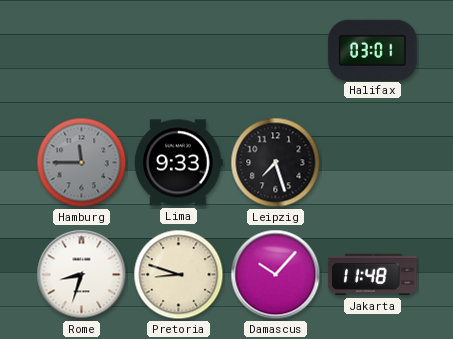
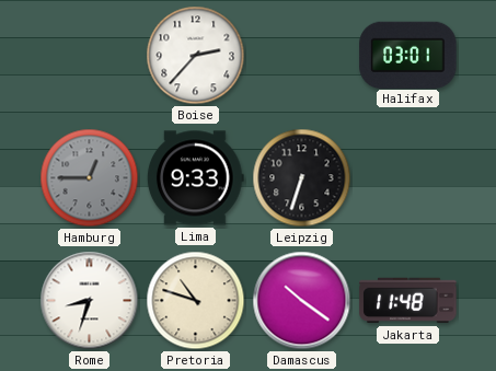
Boise: none -> 2:37 (196, 56)
Hamburg: 11:45 -> 12:45 (90, 178)
Leipzig: 7:27 -> 6:33 (302, 178)
Pretoria: 8:48 -> 10:48 (196, 301)
Damascus: 10:07 -> 10:21 (302, 301)
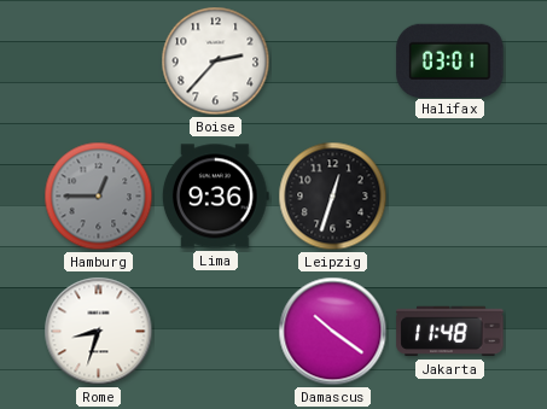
Lima: 9:33 -> 9:36 (216, 197)
Leipzig: 6:33 -> 12:33 (333, 197)
Pretoria: 10:48 -> none (196, 301)
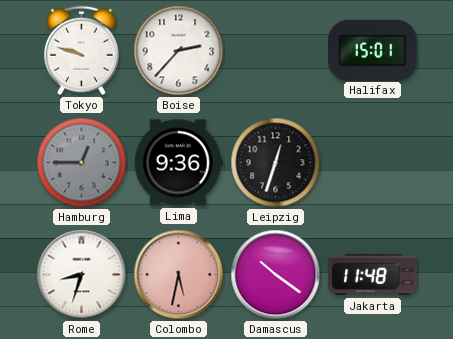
Tokyo: none -> 9:48 (81, 51)
Halifax: 03:01 -> 15:01 (373, 50)
Colombo: none -> 5:32 (179, 275)
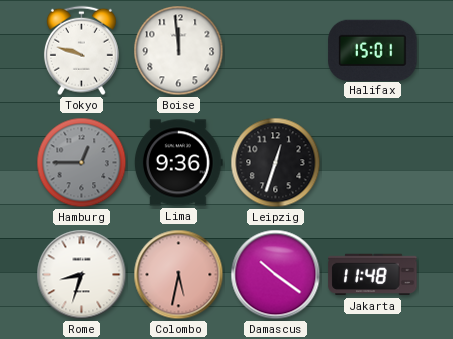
Boise: 2:37 -> 11:59 (179, 51)
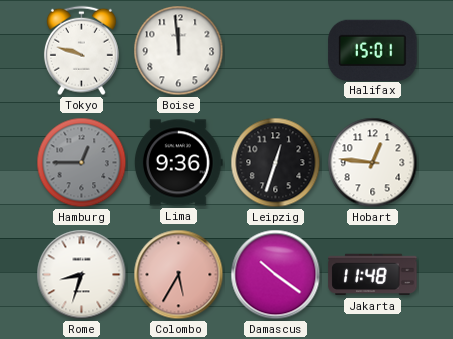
Hobart: none -> 12:46 (373, 163)
Colombo: 5:32 -> 5:35 (179, 275)
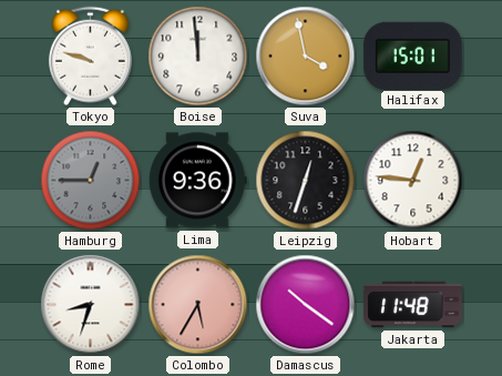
Suva: none -> 3:58 (306, 57)
